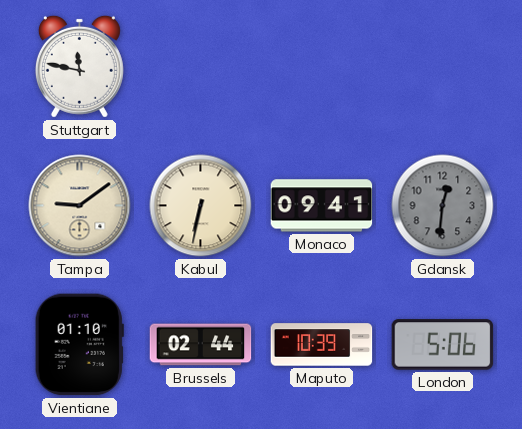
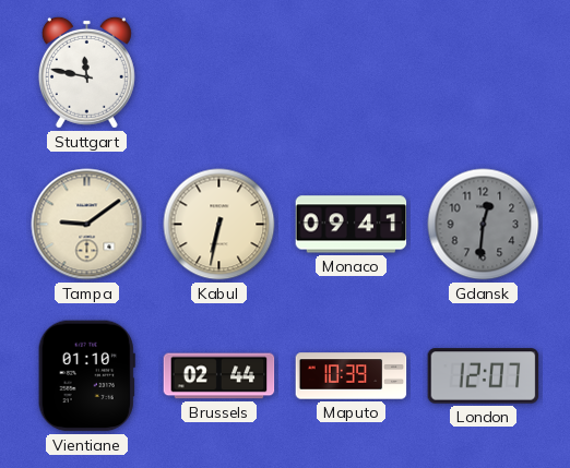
London: 5:06 -> 12:07 (484, 376)
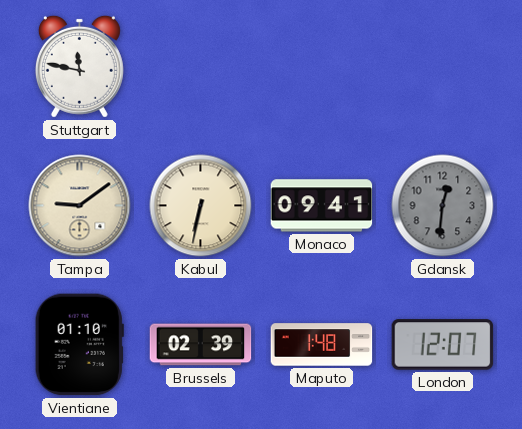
Brussels: 02:44 -> 02:39 (201, 345)
Maputo: 10:39 -> 1:48 (322, 345)
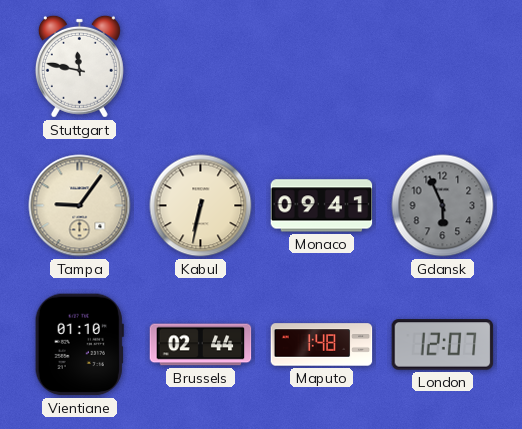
Tampa: 9:09 -> 9:06 (80, 206)
Gdansk: 12:31 -> 5:56 (443, 206)
Brussels: 02:39 -> 02:44 (201, 345)
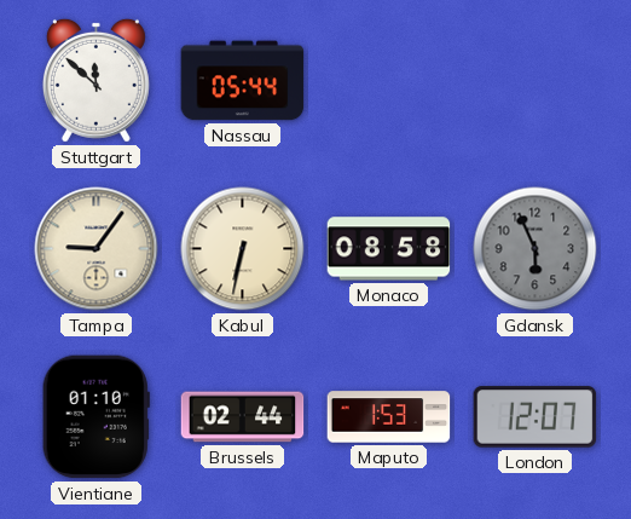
Stuttgart: 11:47 -> 11:52 (95, 80)
Nassau: none -> 05:44 (243, 81)
Monaco: 09:41 -> 08:58 (389, 249)
Maputo: 1:48 -> 1:53 (389, 417)
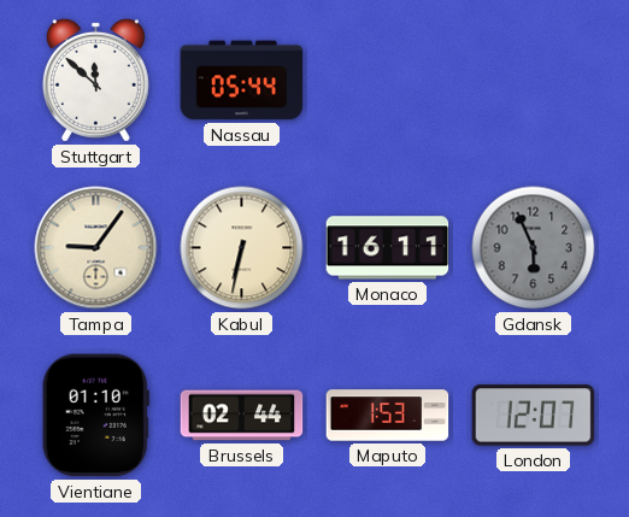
Monaco: 08:58 -> 16:11 (388, 248)
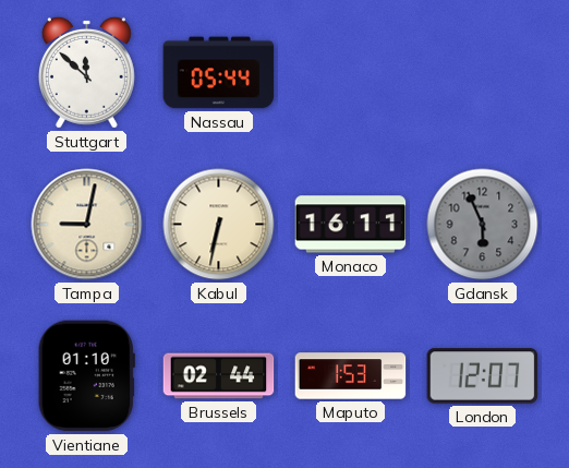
Tampa: 9:06 -> 9:02 (87, 225)
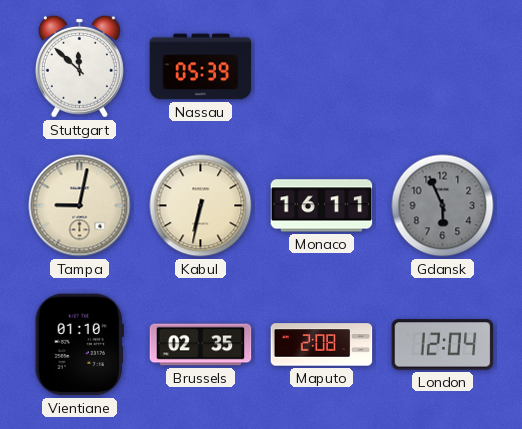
Nassau: 05:44 -> 05:39 (201, 67)
Brussels: 02:44 -> 02:35 (201, 345)
Maputo: 1:53 -> 2:08 (322, 345)
London: 12:07 -> 12:04 (443, 345)
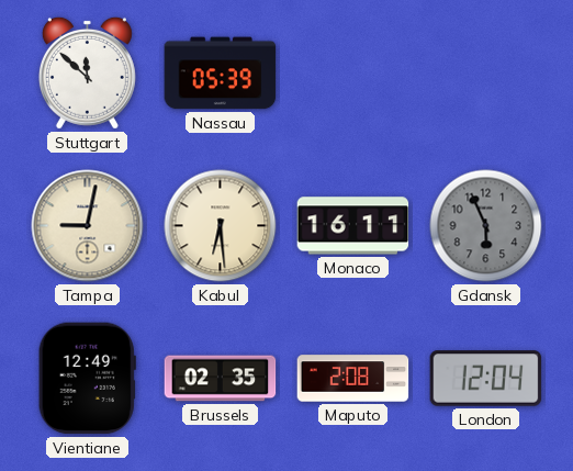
Kabul: 6:32 -> 6:29 (221, 226)
Vientiane: 01:10 -> 12:49 (87, 379)
